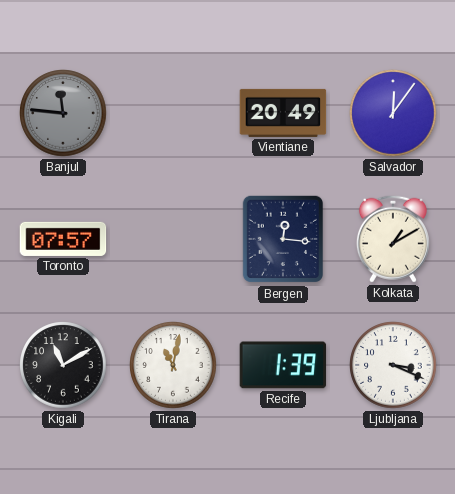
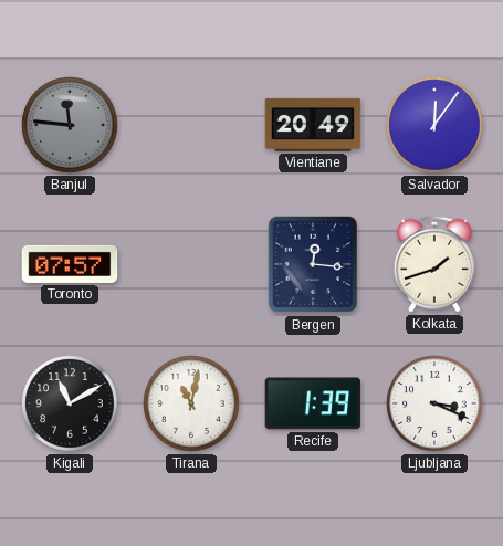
Kolkata: 1:10 -> 1:42 (434, 264)
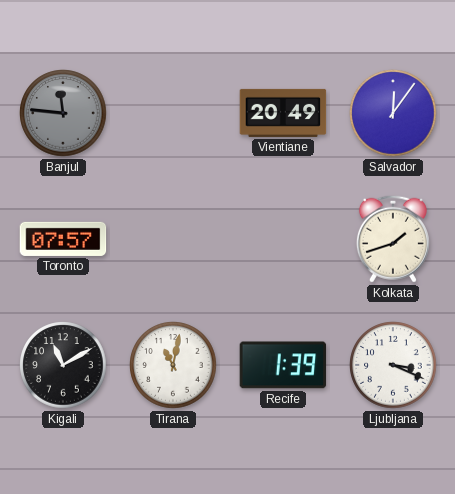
Bergen: 12:16 -> none (312, 264)
